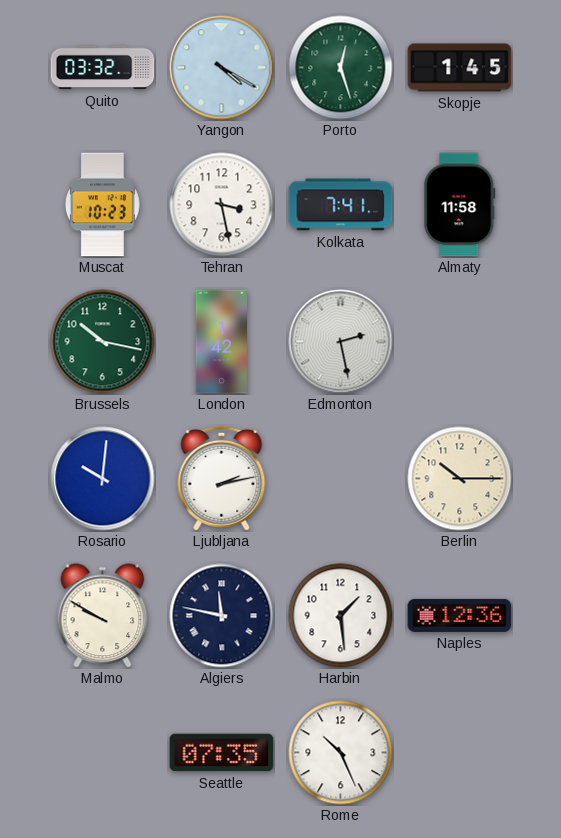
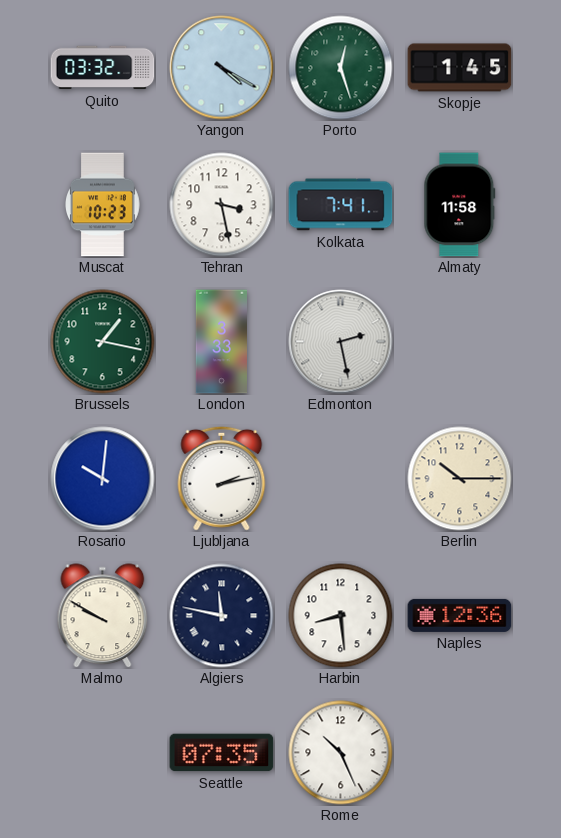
Brussels: 10:17 -> 1:17 (103, 342)
London: 1:42 -> 3:33 (221, 342)
Harbin: 1:29 -> 8:29 (341, 616)
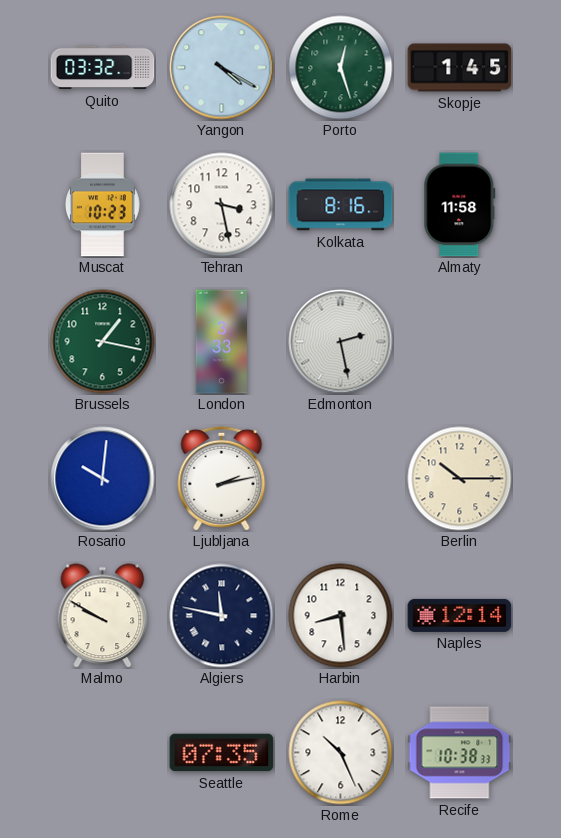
Kolkata: 7:41 -> 8:16 (341, 205)
Naples: 12:36 -> 12:14 (460, 615)
Recife: none -> 10:38 (460, 753)
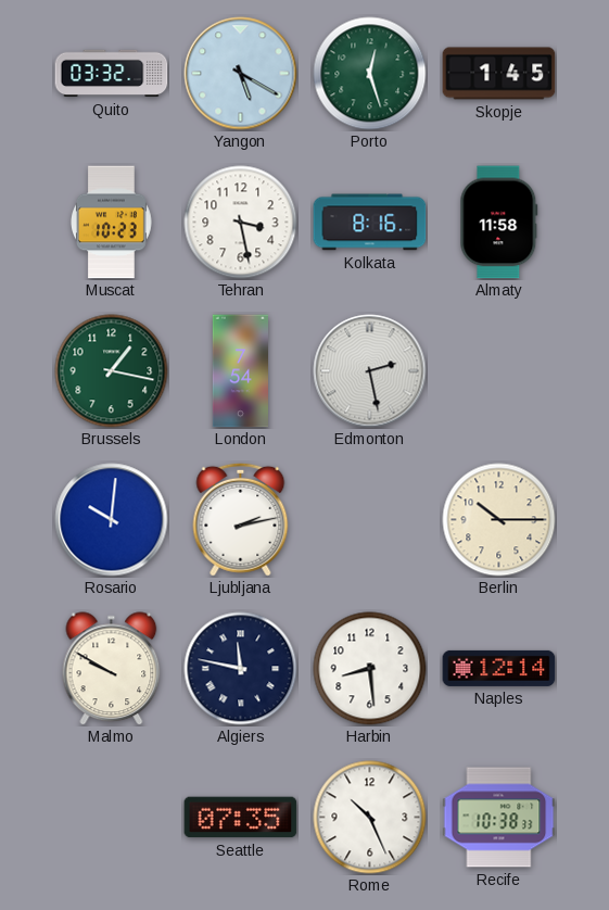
Yangon: 4:20 -> 5:20 (241, 74)
London: 3:33 -> 7:54 (240, 371)
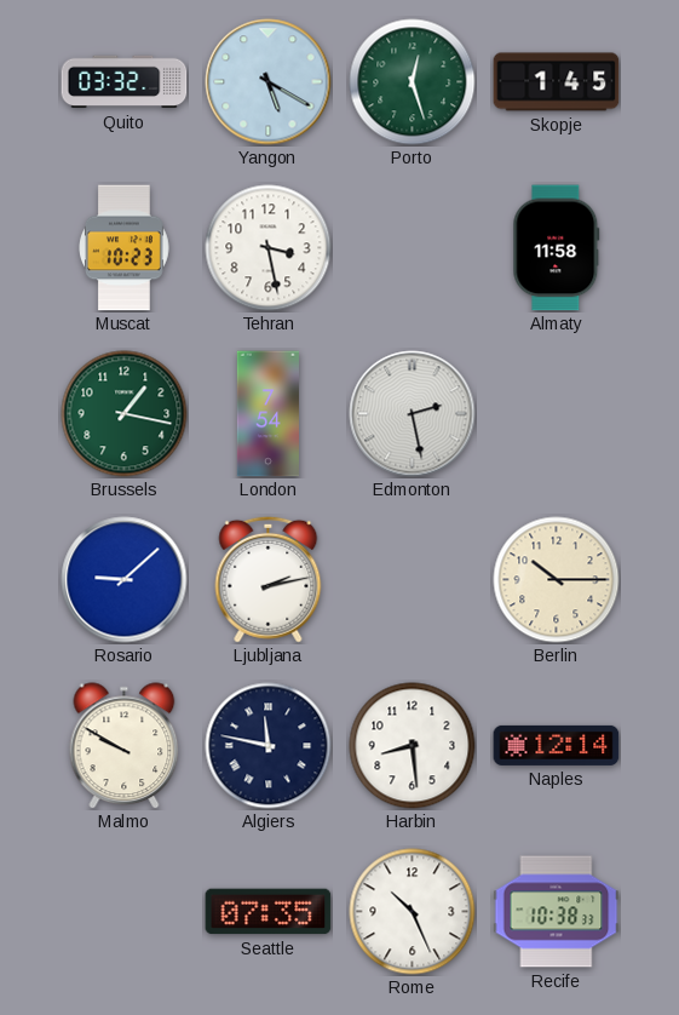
Kolkata: 8:16 -> none (370, 223)
Rosario: 10:01 -> 9:08 (125, 580)
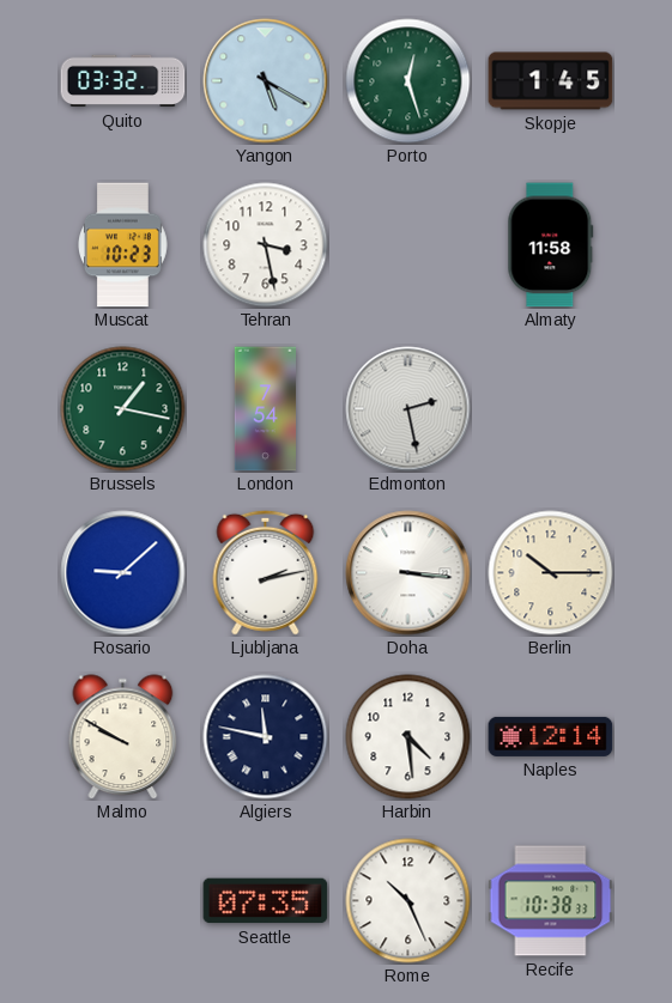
Doha: none -> 3:16 (408, 573)
Harbin: 8:29 -> 4:29 (408, 737)
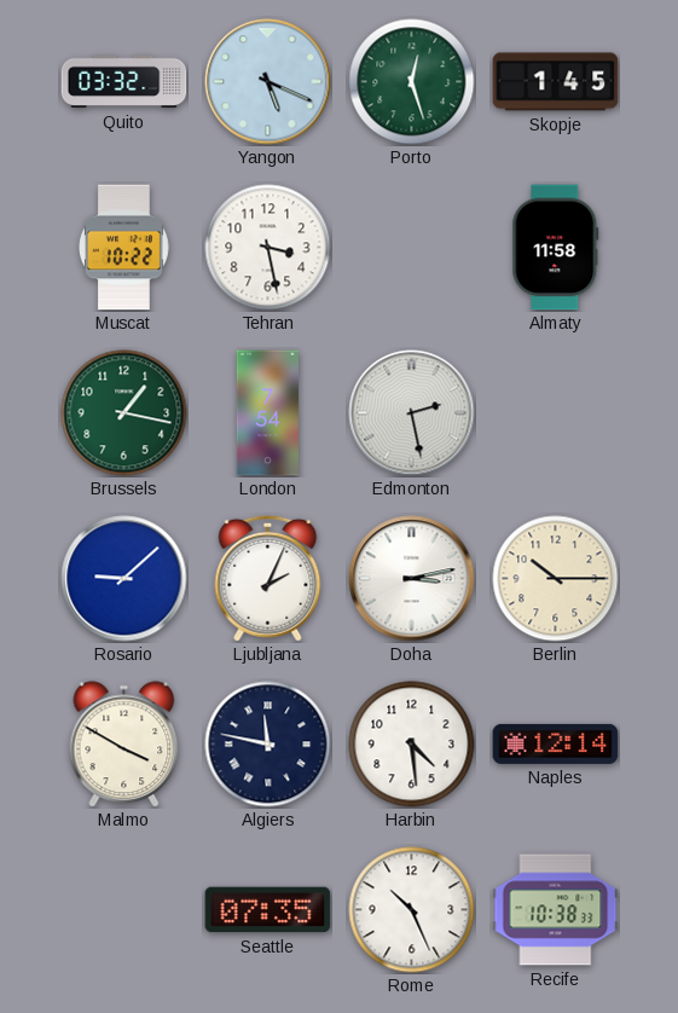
Yangon: 5:20 -> 5:19 (268, 82)
Muscat: 10:23 -> 10:22 (124, 248)
Ljubljana: 2:13 -> 2:04 (268, 578)
Doha: 3:16 -> 3:13 (412, 579)
Malmo: 9:50 -> 3:50 (124, 745)
